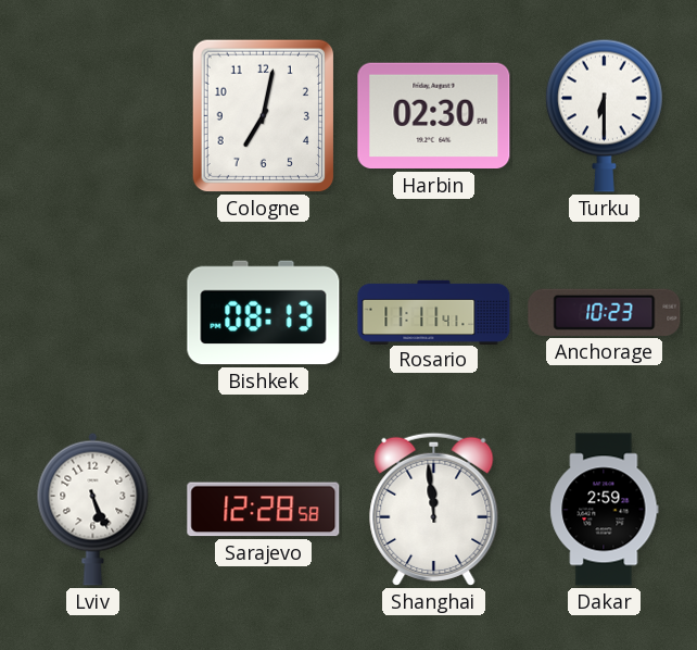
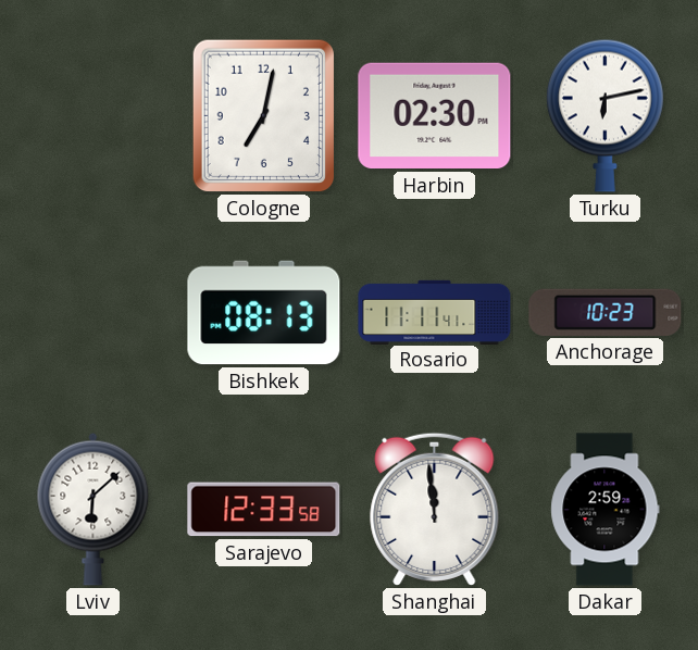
Turku: 6:30 -> 6:13 (604, 115)
Lviv: 5:26 -> 6:08 (94, 509)
Sarajevo: 12:28 -> 12:33 (264, 510)
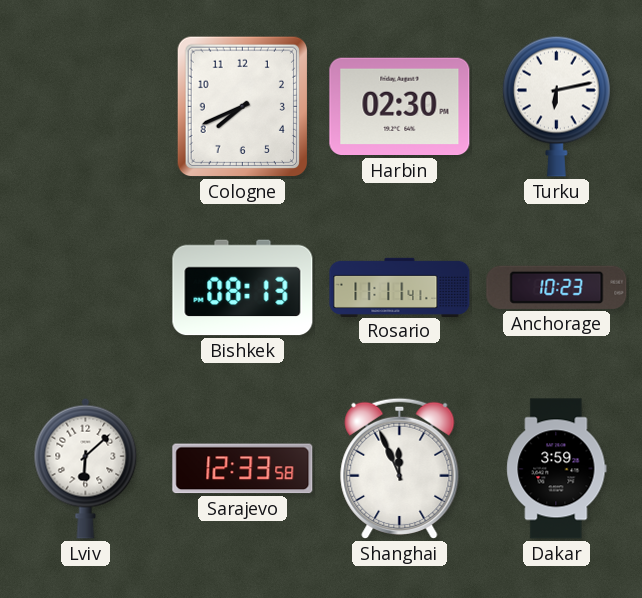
Cologne: 7:02 -> 7:41 (243, 107)
Shanghai: 11:59 -> 11:56 (400, 468)
Dakar: 2:59 -> 3:59 (557, 469)
